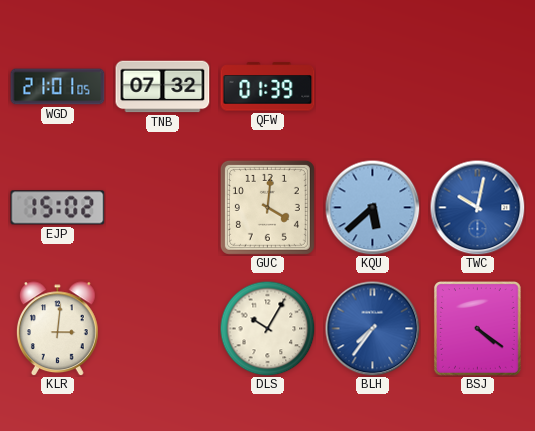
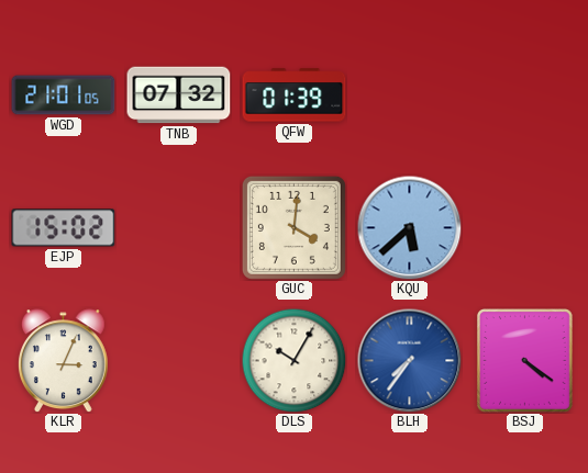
TWC: 10:02 -> none (477, 207)
KLR: 3:01 -> 3:04 (64, 361)
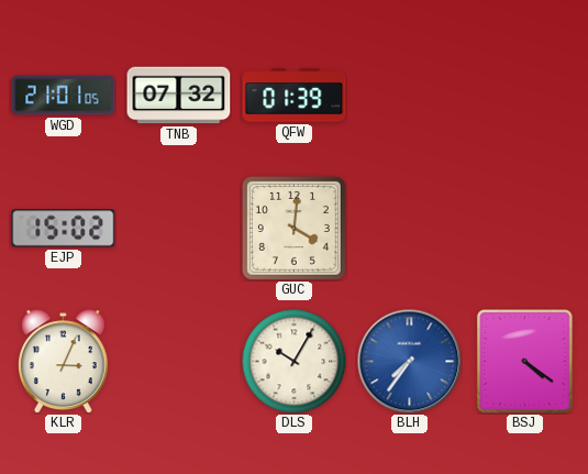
KQU: 5:38 -> none (409, 227)
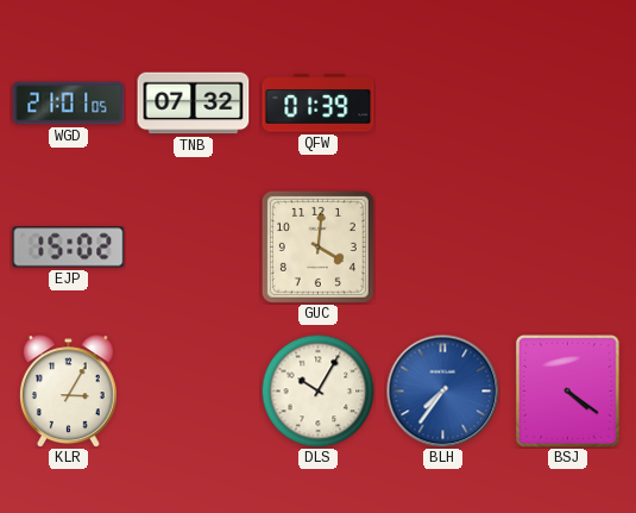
KLR: 3:04 -> 3:05 (69, 392)
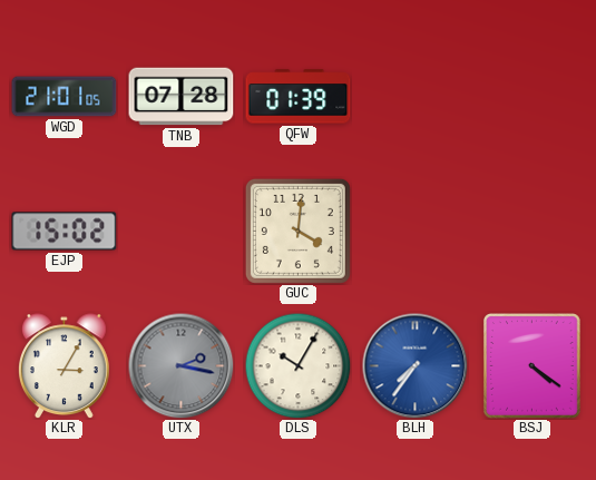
TNB: 07:32 -> 07:28 (182, 97)
UTX: none -> 2:17 (180, 365)
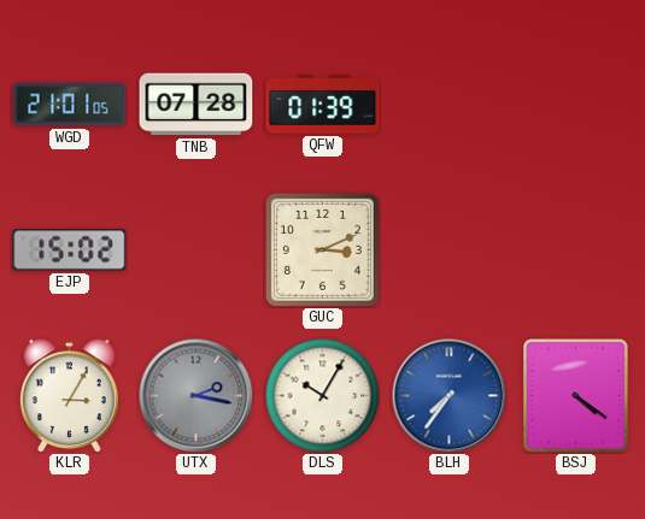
GUC: 4:01 -> 3:11 (322, 249)
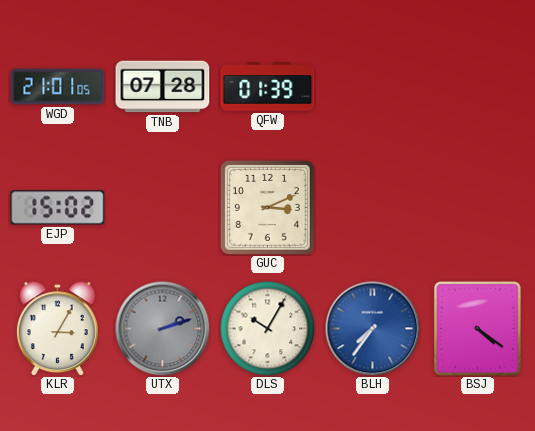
UTX: 2:17 -> 2:12 (162, 328)
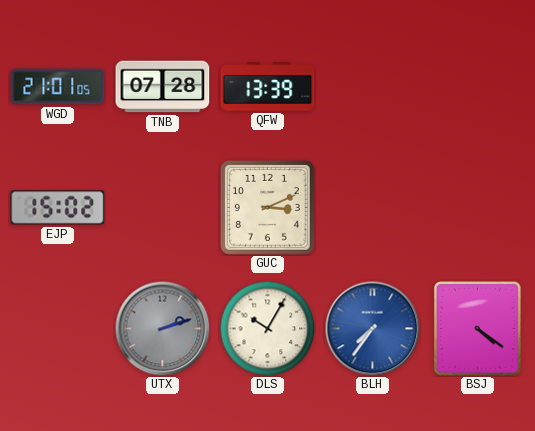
QFW: 01:39 -> 13:39 (268, 87)
KLR: 3:05 -> none (58, 329)
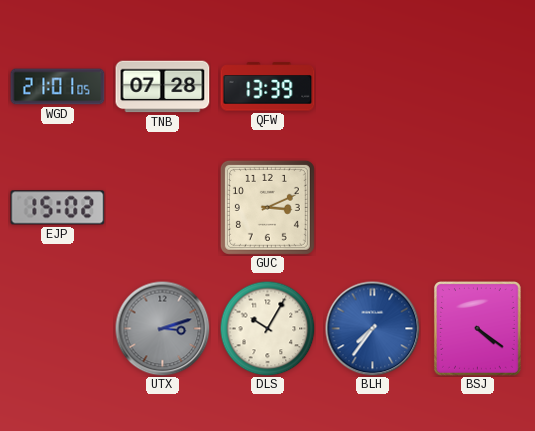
UTX: 2:12 -> 3:12 (162, 328)
